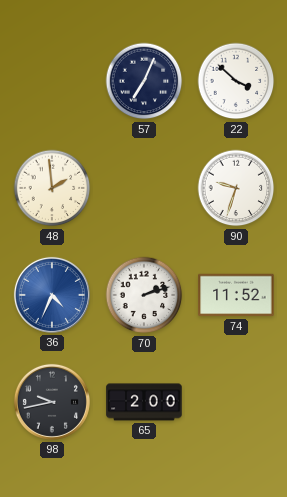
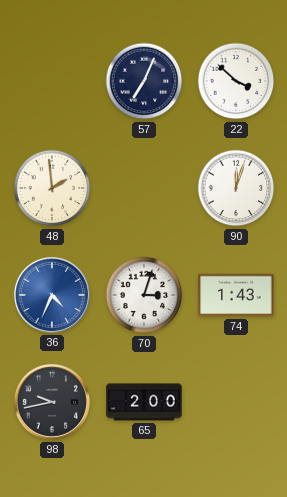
90: 9:33 -> 12:03 (236, 188)
70: 2:12 -> 3:03 (144, 295)
74: 11:52 -> 1:43 (236, 295)
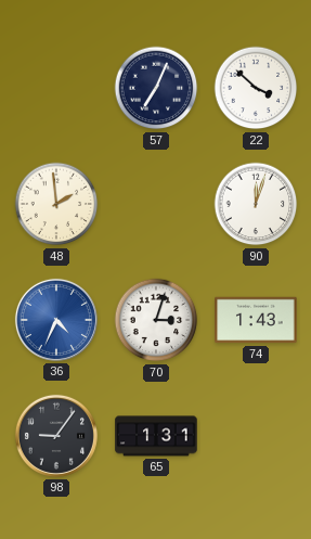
98: 9:43 -> 9:06 (56, 436)
65: 2:00 -> 1:31 (156, 436)
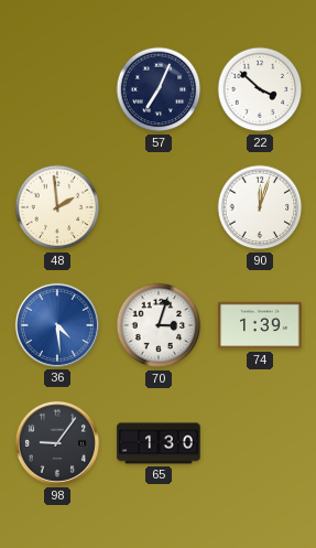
36: 4:34 -> 4:29 (57, 325)
74: 1:43 -> 1:39 (260, 325)
65: 1:31 -> 1:30 (159, 443)
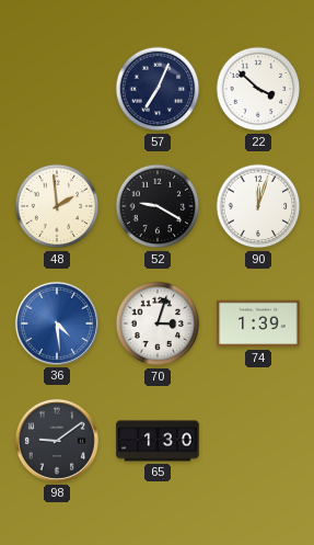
52: none -> 9:20 (158, 206)
98: 9:06 -> 9:09 (57, 441)
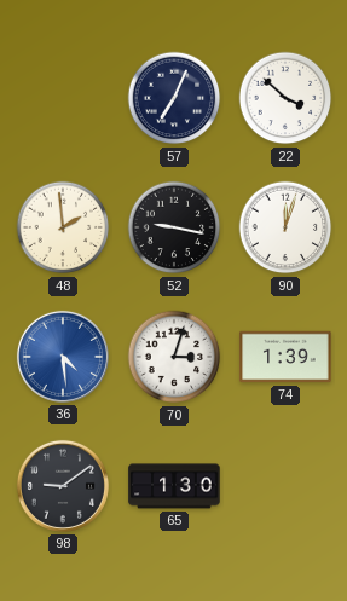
52: 9:20 -> 9:17 (174, 227)
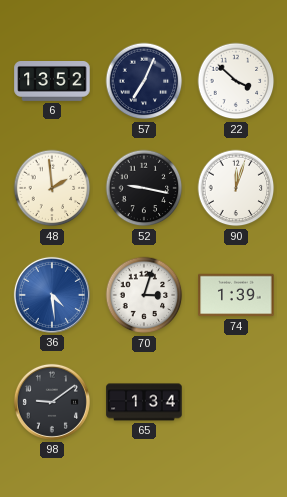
6: none -> 13:52 (52, 82)
65: 1:30 -> 1:34 (144, 402)
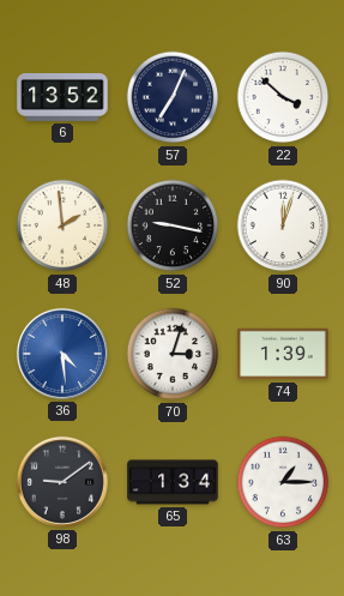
63: none -> 1:15 (283, 482)
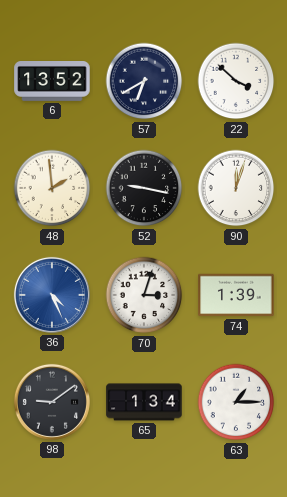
57: 7:04 -> 6:40 (144, 81)
36: 4:29 -> 4:26 (52, 295)
